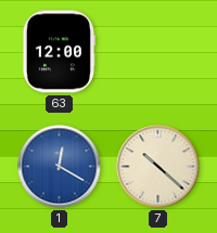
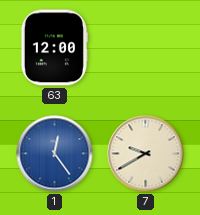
1: 12:20 -> 12:24 (55, 154)
7: 10:22 -> 9:40 (146, 154)
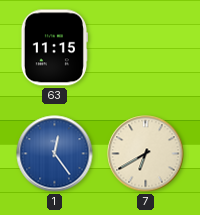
63: 12:00 -> 11:15 (54, 48)
7: 9:40 -> 6:40 (146, 154)
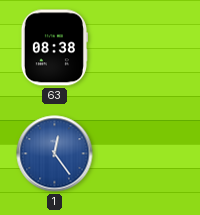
63: 11:15 -> 08:38 (54, 48)
7: 6:40 -> none (146, 154)
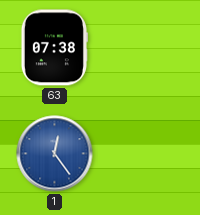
63: 08:38 -> 07:38 (54, 48)
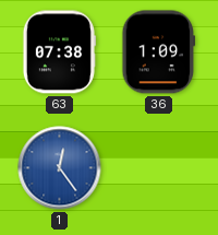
36: none -> 1:09 (159, 52)
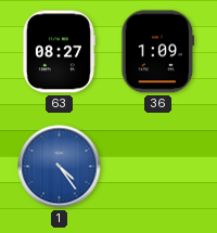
63: 07:38 -> 08:27 (59, 52)
1: 12:24 -> 4:24 (60, 167)
